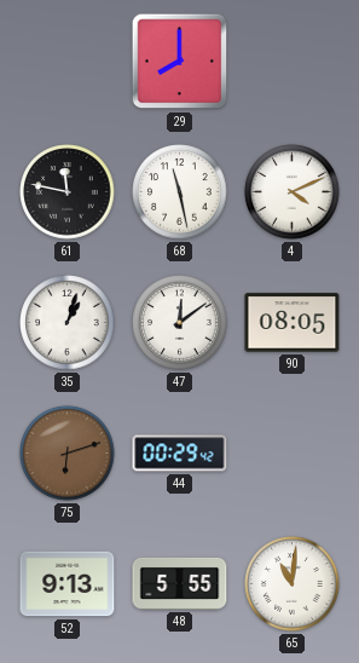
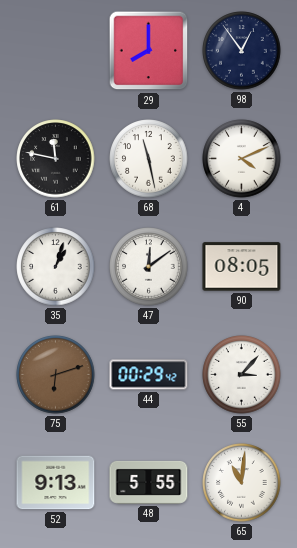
98: none -> 12:54 (242, 51)
55: none -> 3:07 (242, 375)
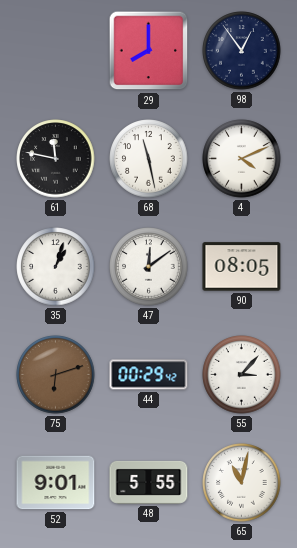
52: 9:13 -> 9:01 (56, 483)
65: 11:01 -> 11:02 (242, 483)
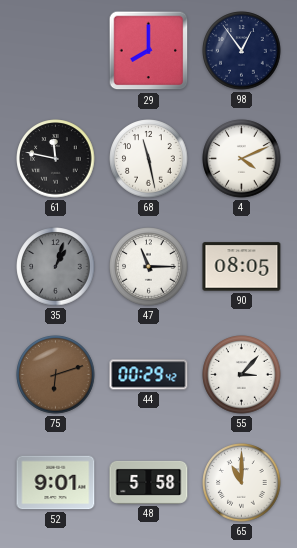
35 dial: white -> grey (56, 267)
47: 12:09 -> 11:15 (149, 267)
48: 5:55 -> 5:58 (149, 482)
65: 11:02 -> 11:00 (242, 483)
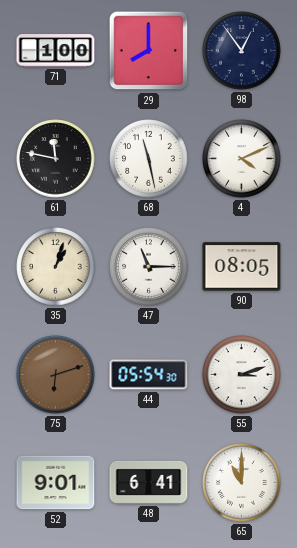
71: none -> 1:00 (56, 51)
35 dial: grey -> cream (56, 267)
44: 00:29 -> 05:54 (149, 375)
55: 3:07 -> 3:12 (242, 375)
48: 5:58 -> 6:41 (149, 482)
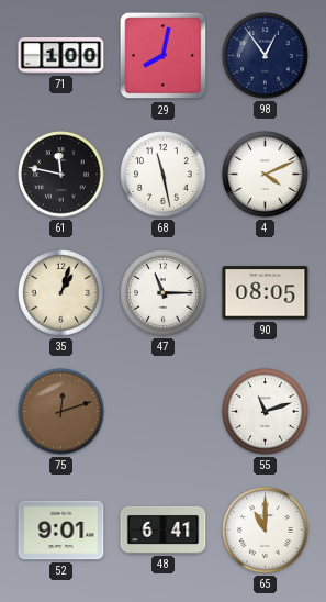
29: 8:00 -> 8:02 (164, 56)
75: 6:12 -> 12:12 (61, 412)
44: 05:54 -> none (149, 375)
55: 3:12 -> 11:12 (266, 412)
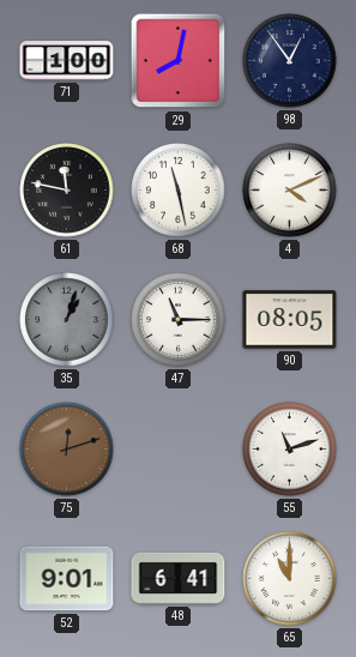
35 dial: cream -> grey (67, 320)
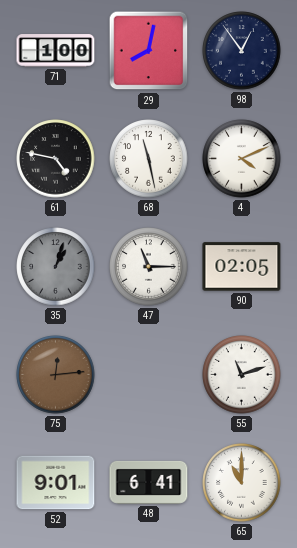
61: 11:47 -> 4:47 (56, 159)
90: 08:05 -> 02:05 (242, 267)
75: 12:12 -> 12:14 (56, 375)
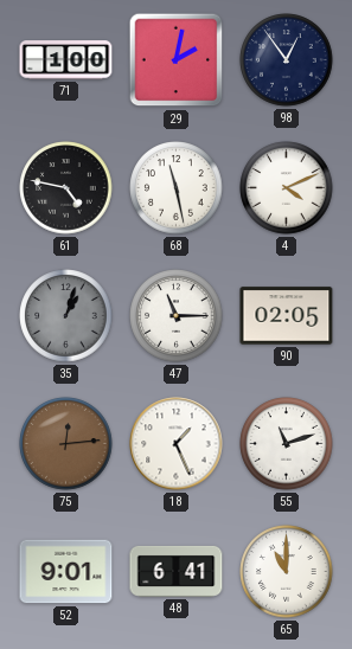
29: 8:02 -> 2:02 (177, 60)
18: none -> 1:26 (177, 444)
